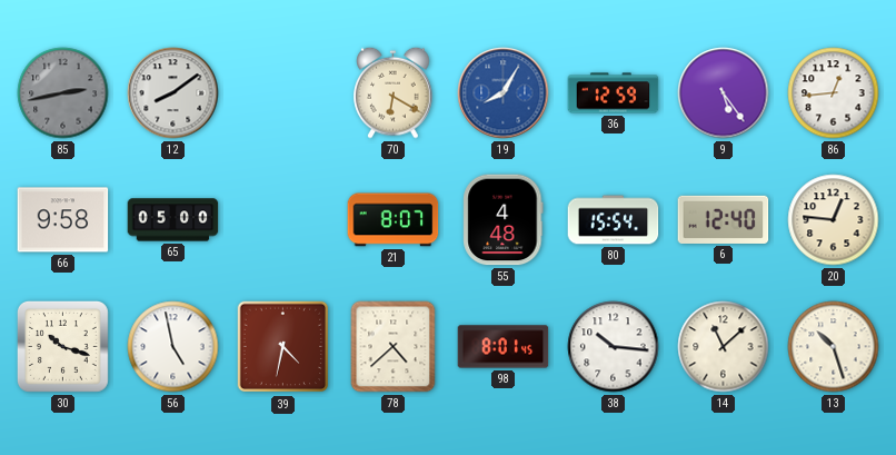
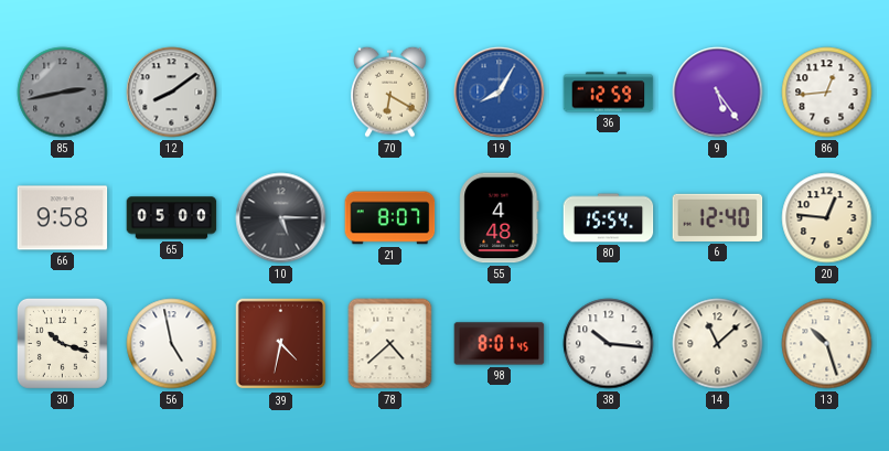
10: none -> 5:15 (281, 218)
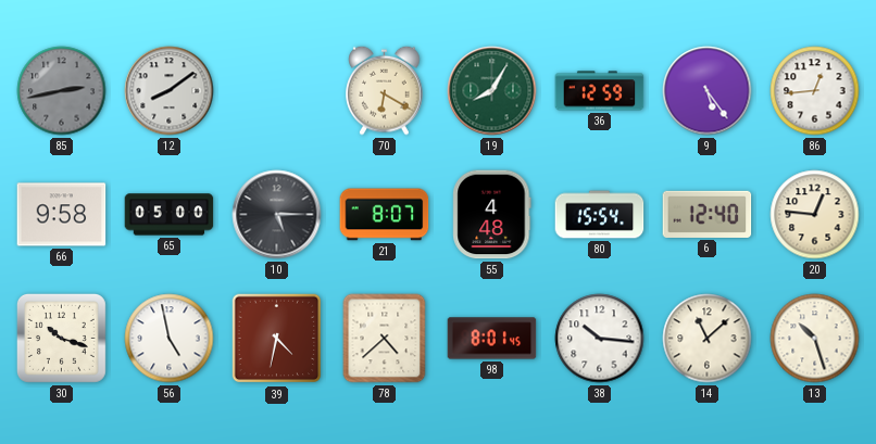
19 dial: blue -> green (492, 91)
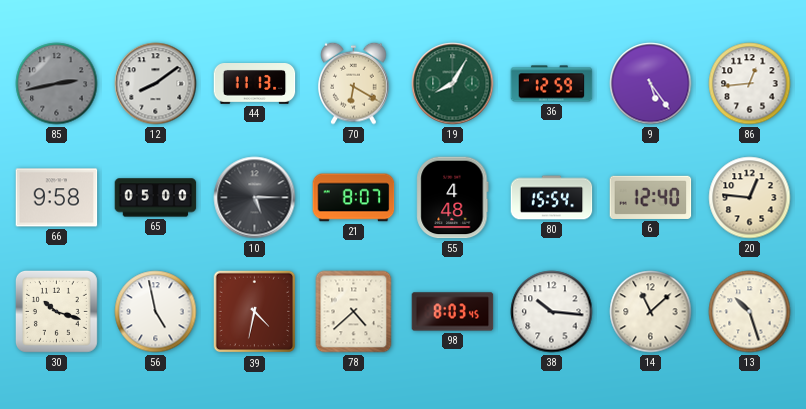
44: none -> 11:13 (255, 84)
98: 8:01 -> 8:03 (453, 312)
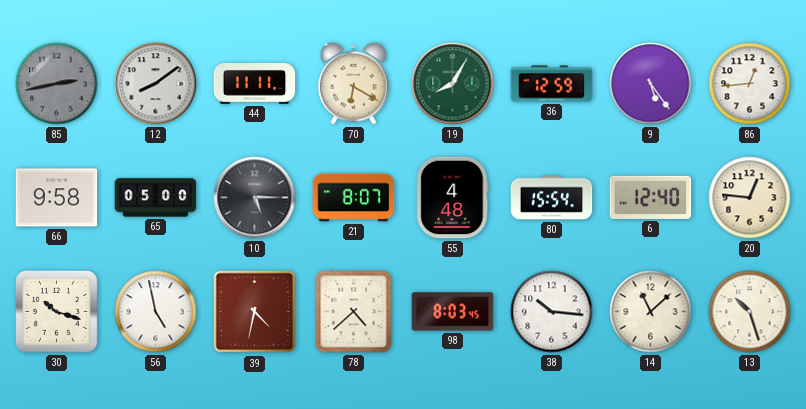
44: 11:13 -> 11:11 (255, 84)
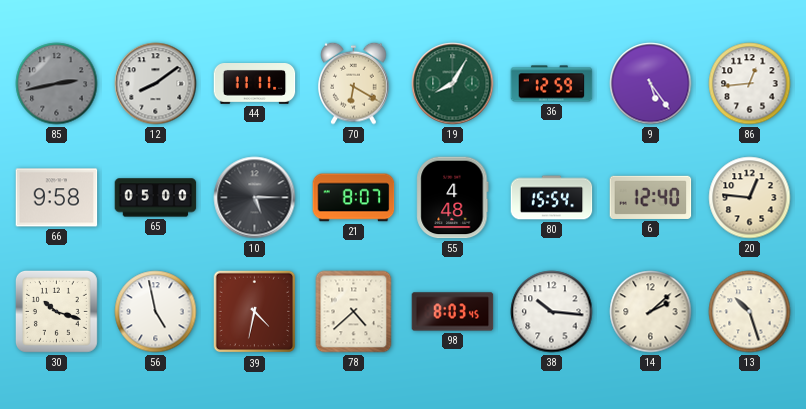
14: 11:08 -> 2:08 (651, 312)
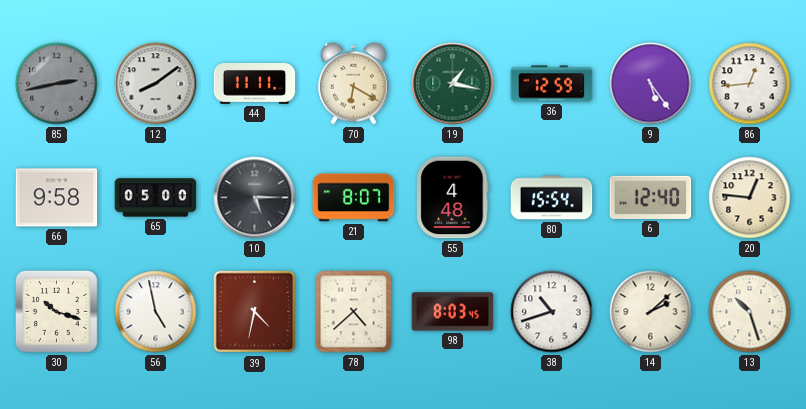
19: 8:05 -> 1:17 (453, 84)
38: 10:16 -> 10:42 (552, 312)
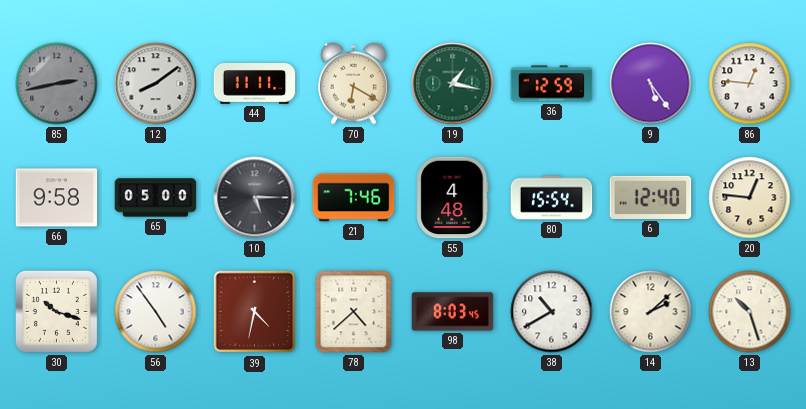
86: 12:44 -> 12:46 (750, 84)
21: 8:07 -> 7:46 (354, 198)
56: 4:58 -> 4:54 (156, 312)
38: 10:42 -> 10:40 (552, 312)
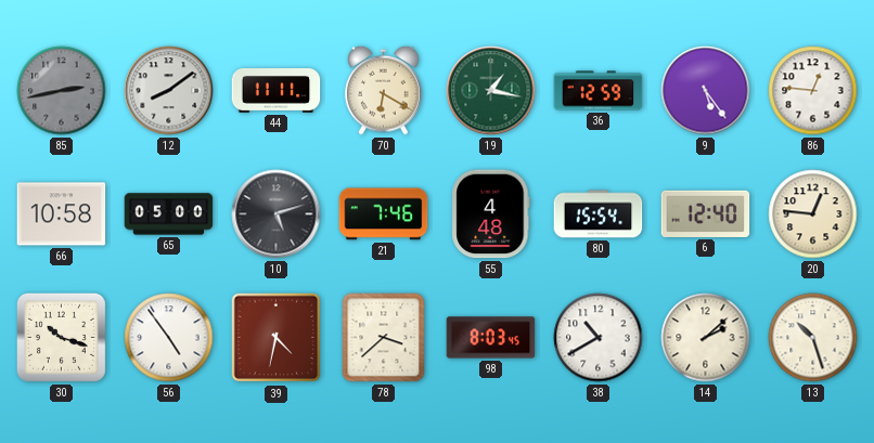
66: 9:58 -> 10:58 (62, 214)
10: 5:15 -> 5:12 (277, 214)
78: 4:38 -> 3:38 (384, 338)
